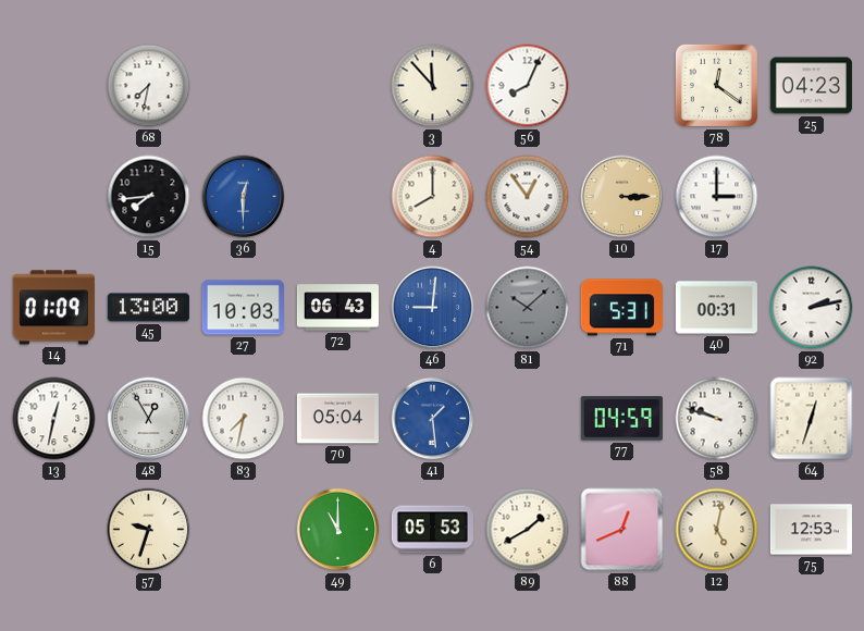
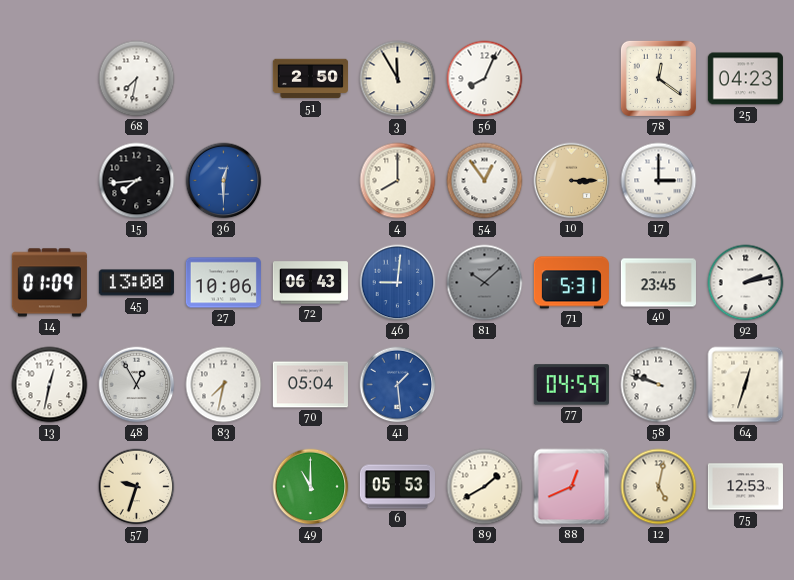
51: none -> 2:50 (310, 79)
3: 11:53 -> 11:55 (398, 79)
27: 10:03 -> 10:06 (223, 283)
40: 00:31 -> 23:45 (658, 283)
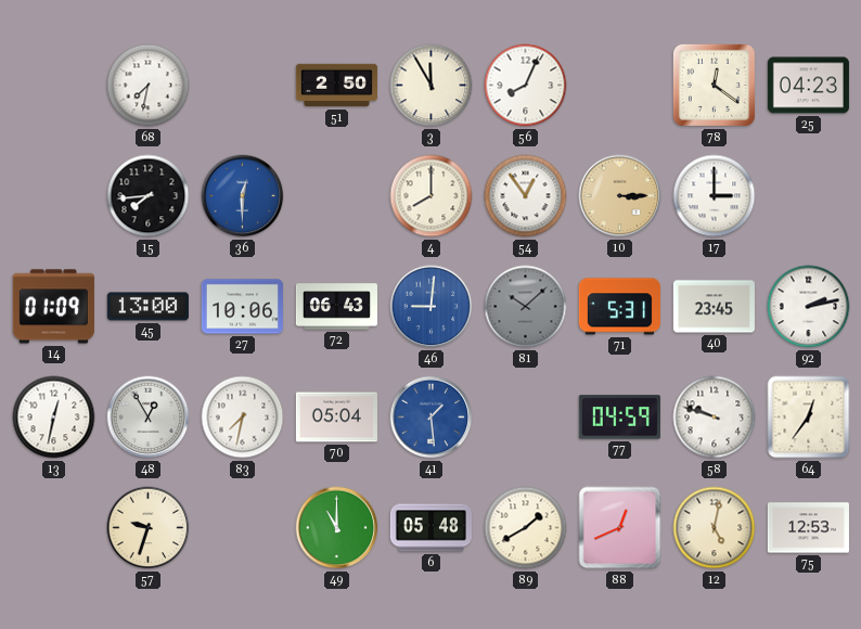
64: 12:33 -> 12:36 (809, 418)
6: 05:53 -> 05:48 (431, 528)
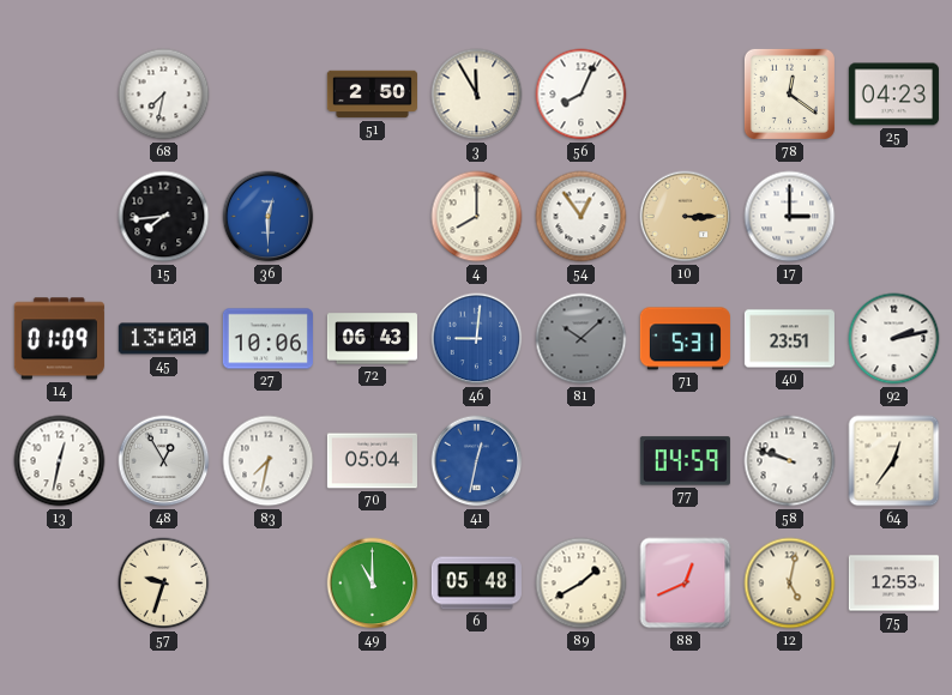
40: 23:45 -> 23:51 (789, 339)
41: 1:29 -> 12:32 (477, 461)
